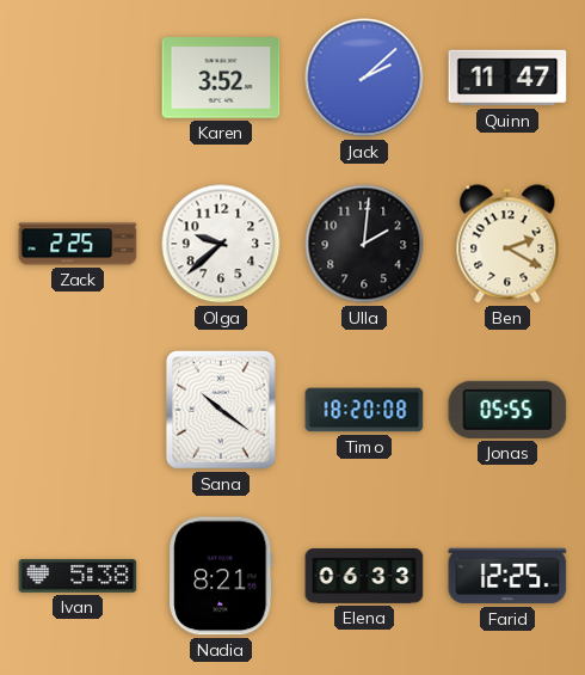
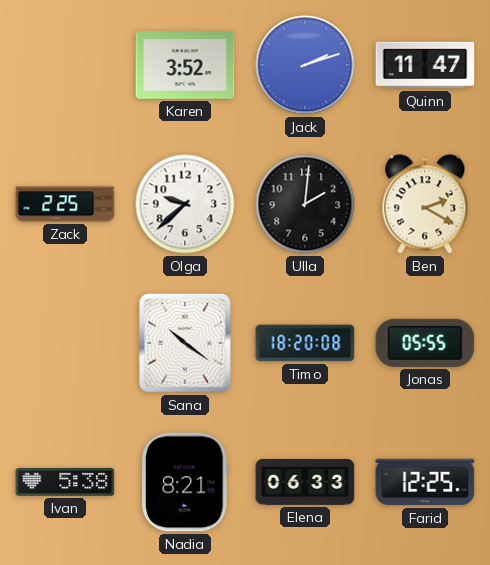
Jack: 2:08 -> 2:12 (305, 65)
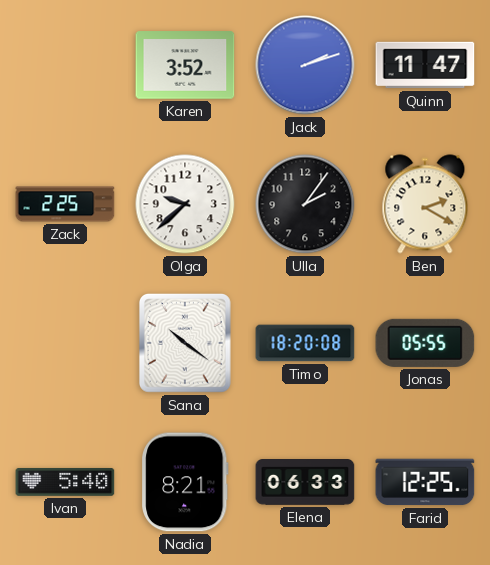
Ulla: 2:01 -> 2:06 (305, 204)
Ivan: 5:38 -> 5:40 (65, 482)
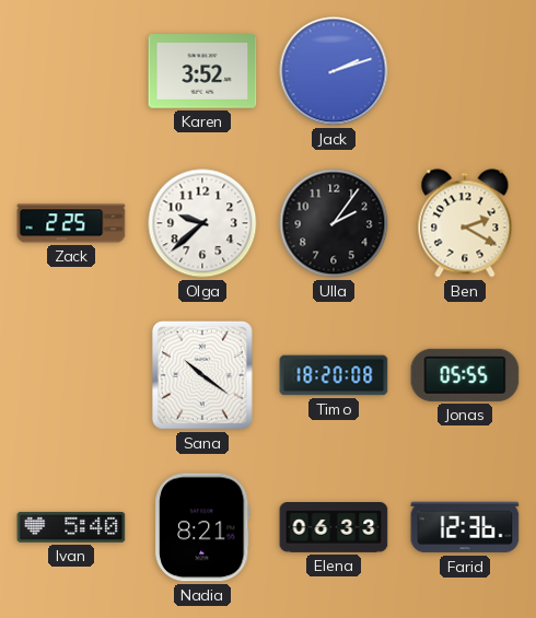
Quinn: 11:47 -> none (425, 65)
Farid: 12:25 -> 12:36 (465, 527)
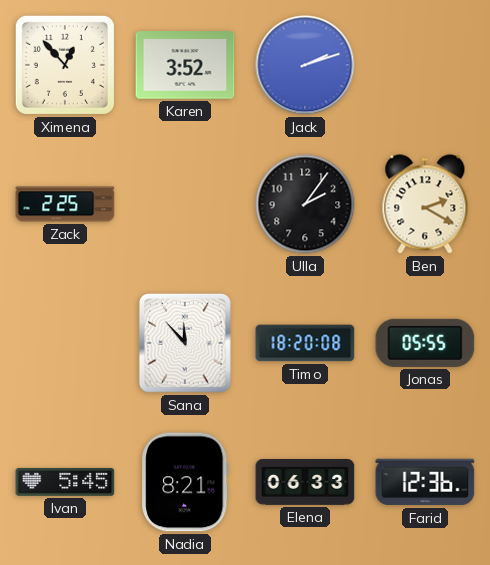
Ximena: none -> 12:53 (65, 65)
Olga: 9:38 -> none (202, 223)
Sana: 10:21 -> 11:53 (185, 343)
Ivan: 5:40 -> 5:45 (65, 482)
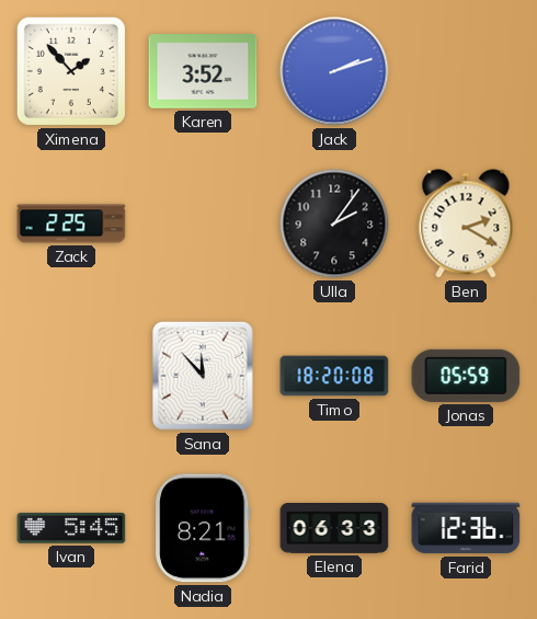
Ximena: 12:53 -> 1:53 (71, 71)
Jonas: 05:55 -> 05:59 (466, 376)
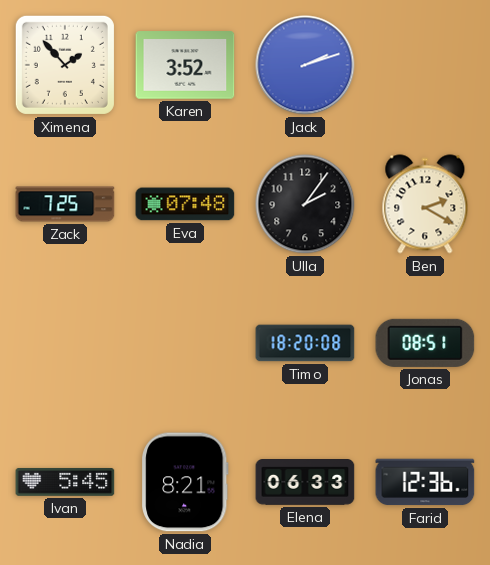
Zack: 2:25 -> 7:25 (65, 204)
Eva: none -> 07:48 (185, 204)
Sana: 11:53 -> none (203, 376)
Jonas: 05:59 -> 08:51 (425, 343)
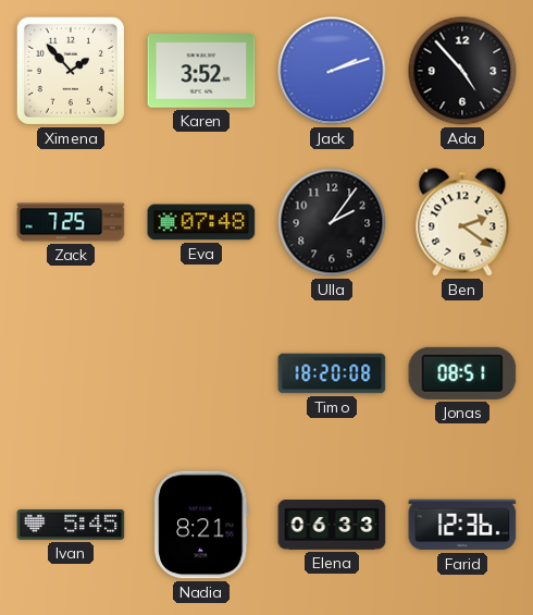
Ada: none -> 4:53 (462, 71)
Ben: 2:20 -> 2:21 (462, 222)
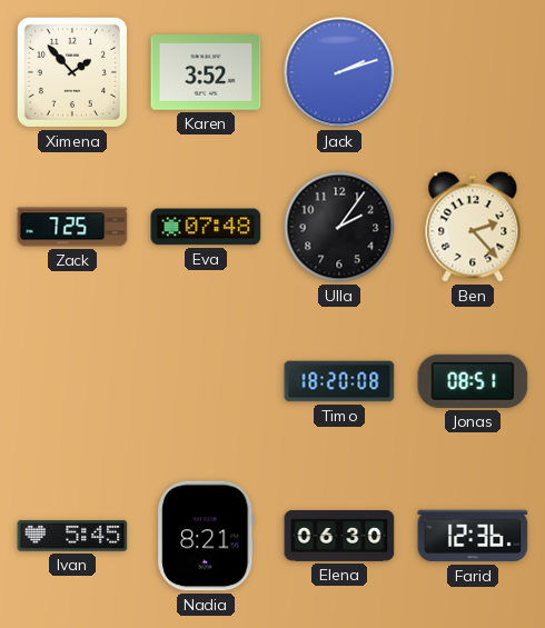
Ada: 4:53 -> none (462, 71)
Ben: 2:21 -> 2:23 (473, 227)
Elena: 06:33 -> 06:30 (339, 537)
